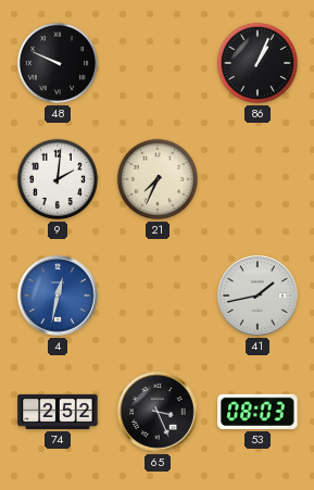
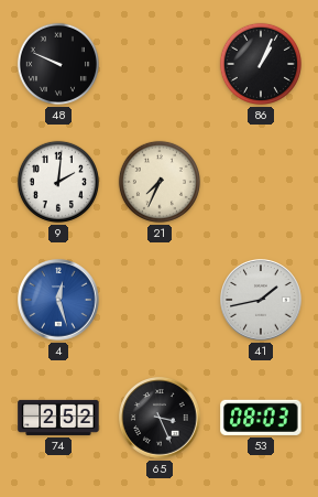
4: 12:32 -> 12:27 (58, 300)
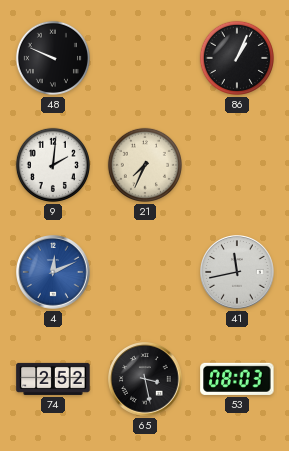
4: 12:27 -> 12:11 (53, 272)
41: 1:43 -> 11:43 (237, 272)
65: 3:26 -> 3:28 (145, 379)
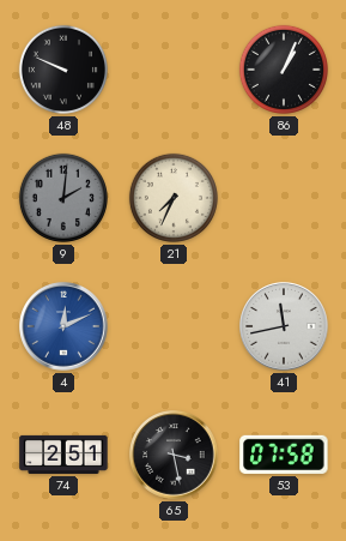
9 dial: white -> grey (63, 198)
74: 2:52 -> 2:51 (63, 455)
53: 08:03 -> 07:58 (284, 455)
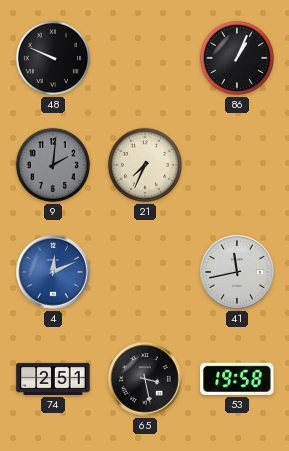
53: 07:58 -> 19:58 (237, 379)
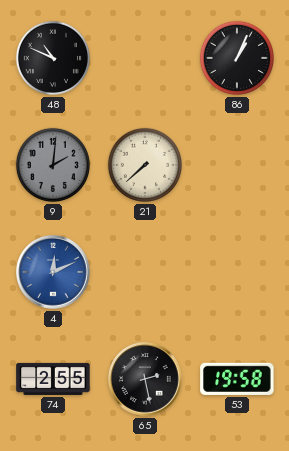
48: 9:49 -> 10:49 (53, 58)
21: 7:34 -> 7:38 (145, 165)
41: 11:43 -> none (237, 272)
74: 2:51 -> 2:55 (53, 379)
65: 3:28 -> 2:28 (145, 379)
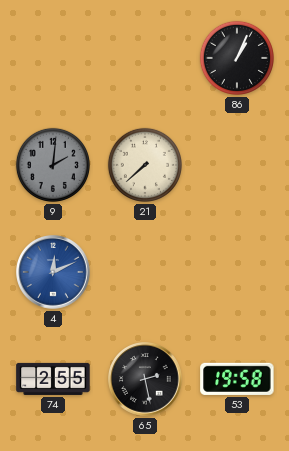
48: 10:49 -> none (53, 58)
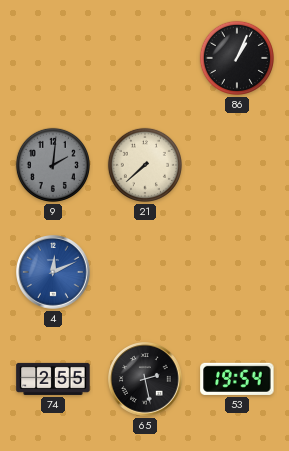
53: 19:58 -> 19:54 (237, 379)
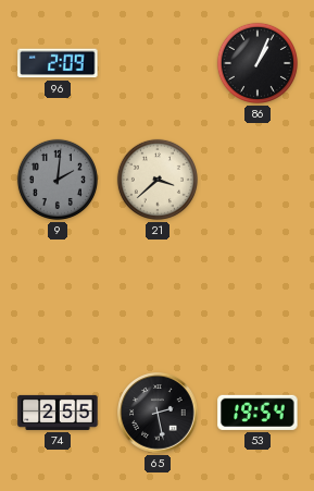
96: none -> 2:09 (58, 63)
21: 7:38 -> 3:38 (158, 180)
4: 12:11 -> none (53, 272)
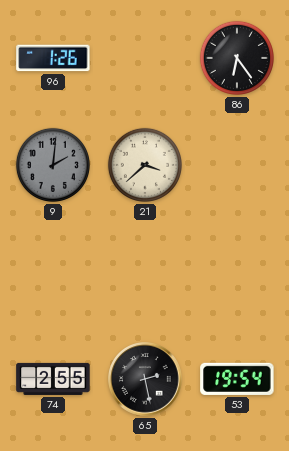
96: 2:09 -> 1:26 (53, 58)
86: 1:04 -> 6:24 (237, 58)
